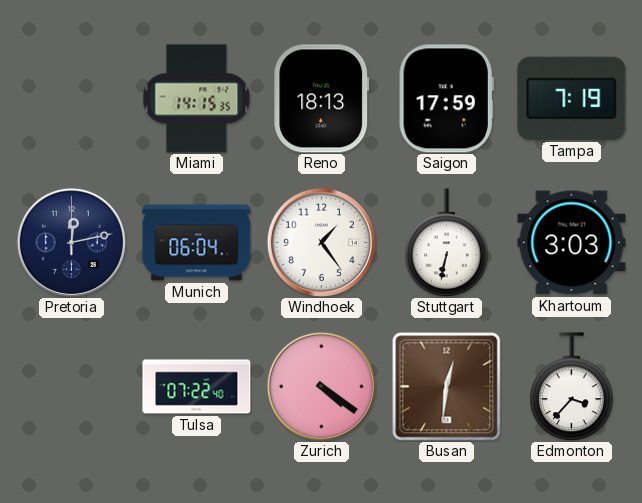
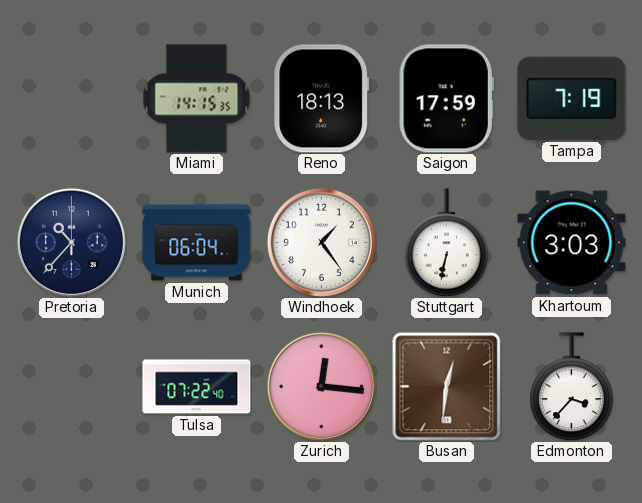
Pretoria: 12:13 -> 10:37 (71, 242)
Zurich: 4:21 -> 12:16 (321, 386)
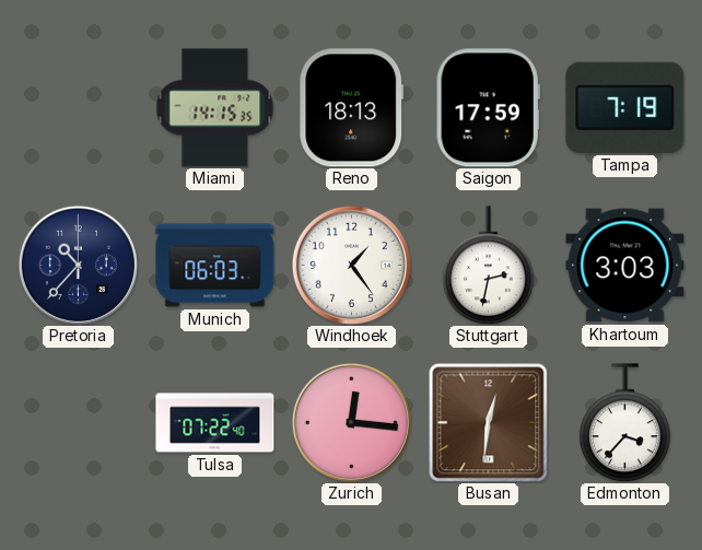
Munich: 06:04 -> 06:03 (215, 266)
Stuttgart: 6:32 -> 2:32 (489, 266)
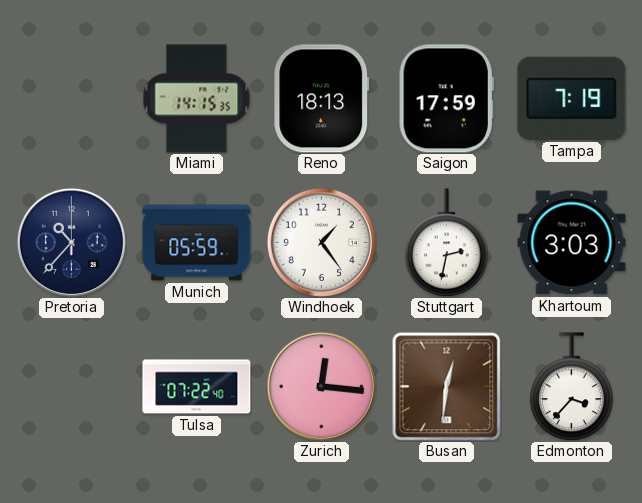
Munich: 06:03 -> 05:59 (197, 243)
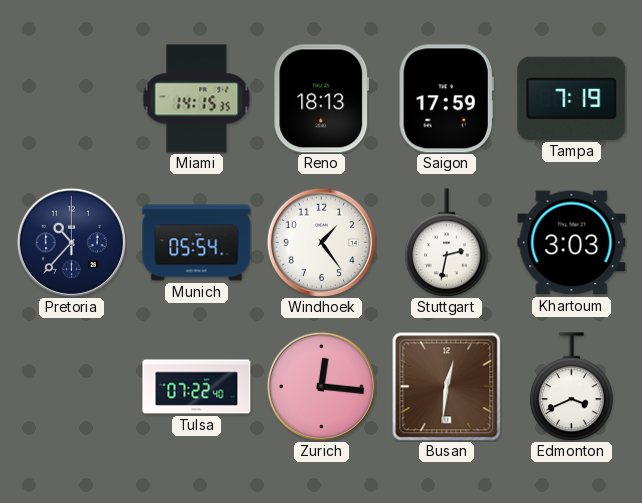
Munich: 05:59 -> 05:54 (197, 243)
Edmonton: 3:37 -> 3:41 (572, 387)
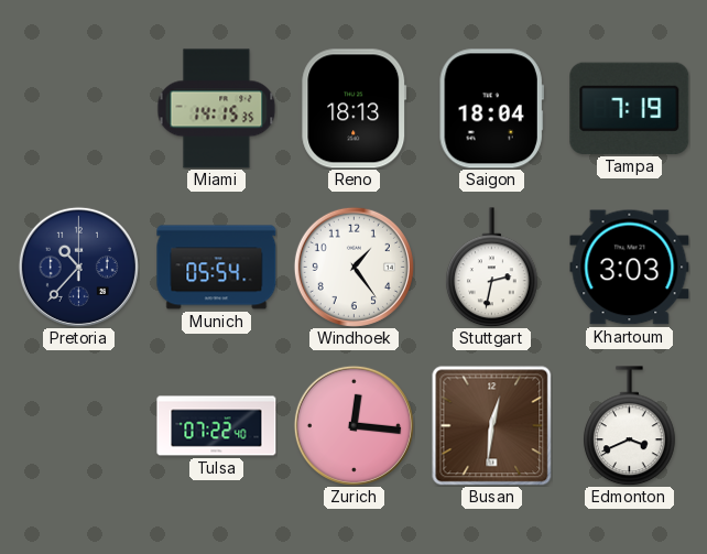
Saigon: 17:59 -> 18:04 (491, 109)
